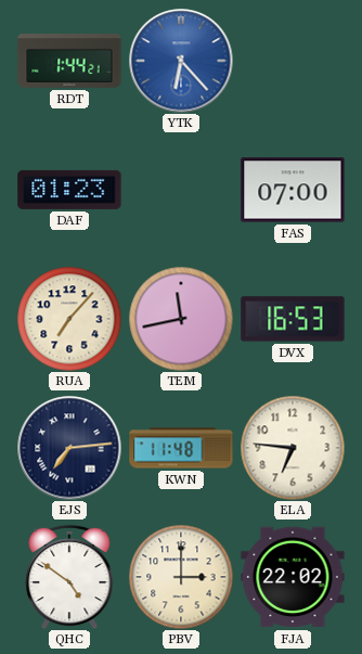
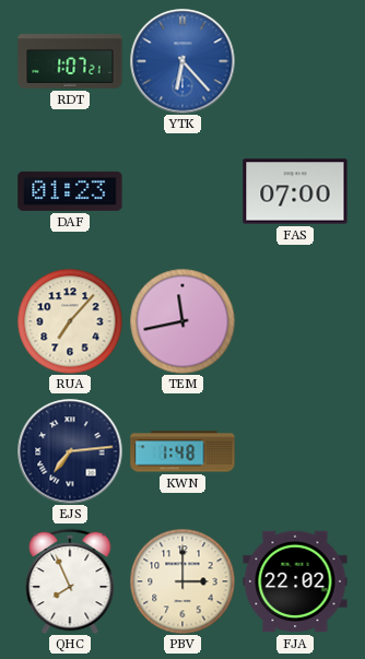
RDT: 1:44 -> 1:07 (70, 62)
DVX: 16:53 -> none (293, 319)
KWN: 11:48 -> 1:48 (182, 451)
ELA: 6:46 -> none (293, 448)
QHC: 4:51 -> 7:56 (70, 581)
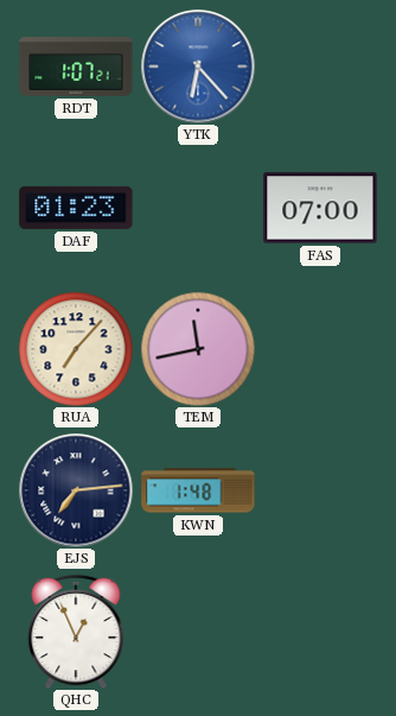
QHC: 7:56 -> 12:56 (76, 632)
PBV: 3:00 -> none (182, 581)
FJA: 22:02 -> none (295, 581)
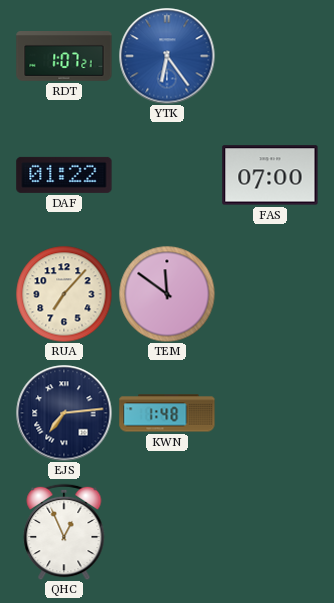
YTK: 6:23 -> 6:24 (167, 56)
DAF: 01:23 -> 01:22 (64, 175)
TEM: 11:43 -> 11:51 (167, 294)
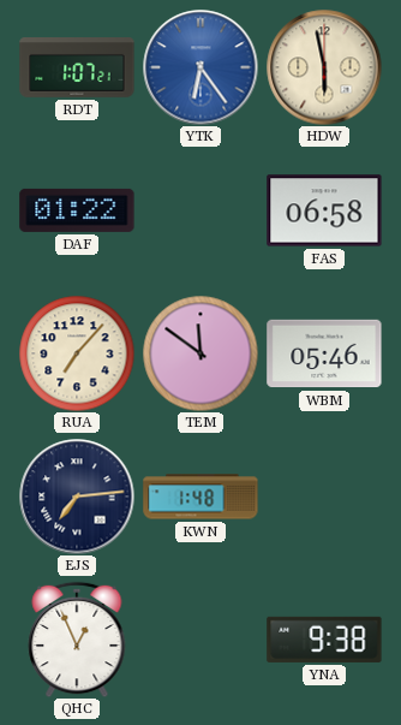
HDW: none -> 5:58 (324, 67)
FAS: 07:00 -> 06:58 (324, 210)
WBM: none -> 05:46 (324, 353)
YNA: none -> 9:38 (324, 640)
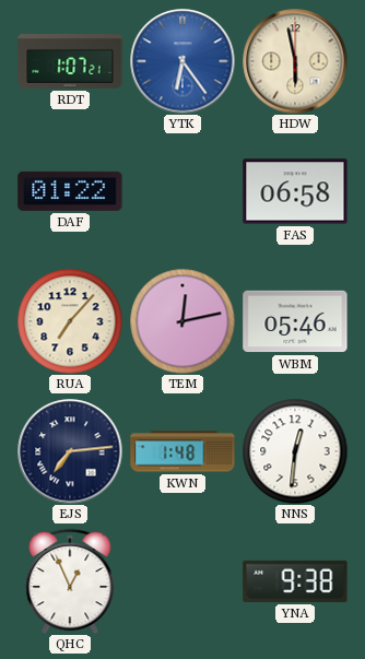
TEM: 11:51 -> 12:13 (182, 321)
NNS: none -> 12:31 (295, 451)
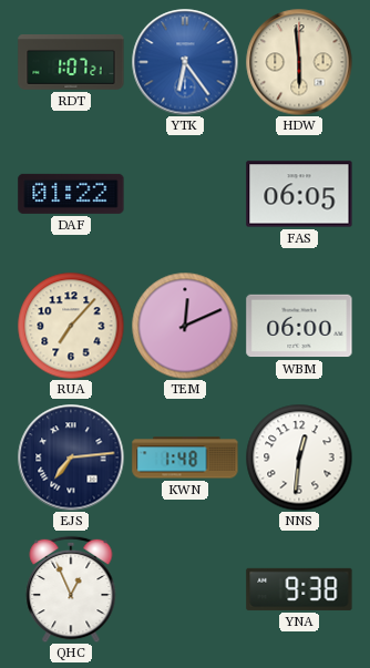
HDW: 5:58 -> 5:59 (299, 62)
FAS: 06:58 -> 06:05 (299, 194)
TEM: 12:13 -> 12:11 (185, 326)
WBM: 05:46 -> 06:00 (299, 326)
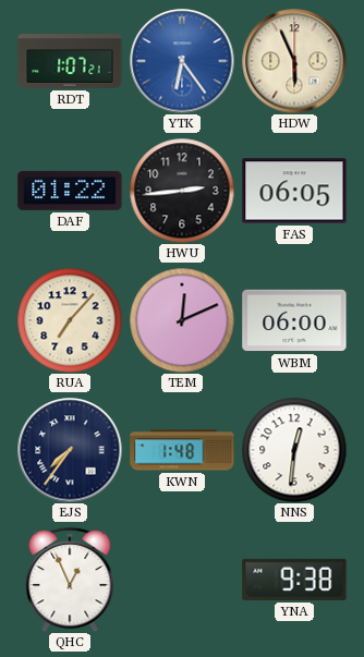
HDW: 5:59 -> 5:56 (294, 61)
HWU: none -> 2:44 (182, 191)
EJS: 7:14 -> 7:36 (70, 450)
